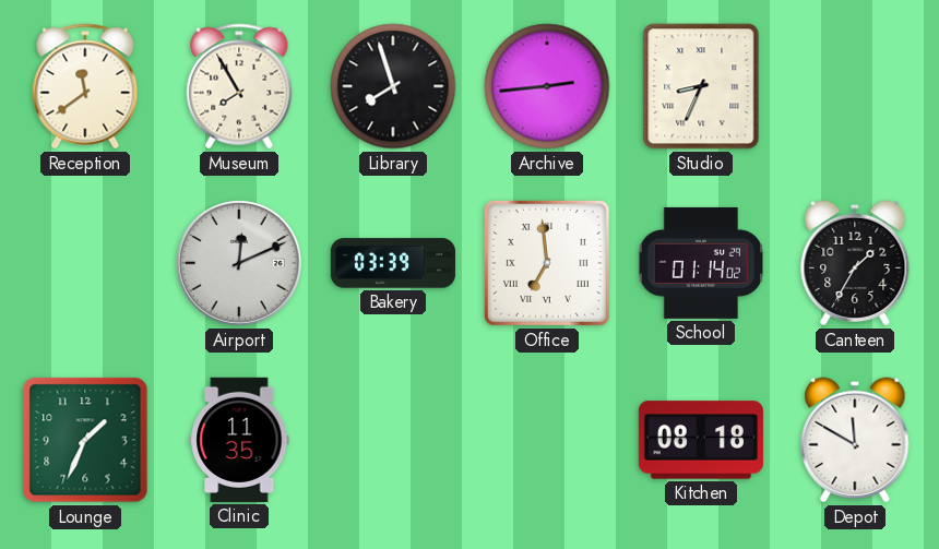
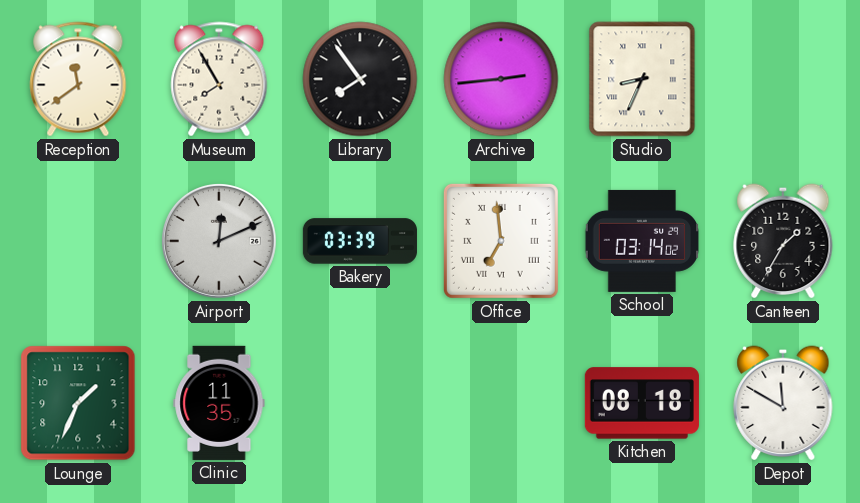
Library: 7:57 -> 7:54 (360, 79)
School: 01:14 -> 03:14 (642, 241)
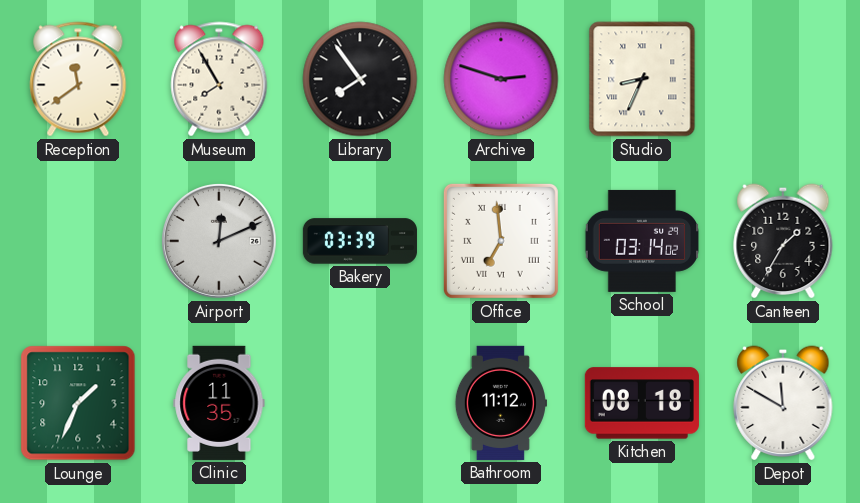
Archive: 2:44 -> 2:48 (501, 79)
Bathroom: none -> 11:12 (501, 403)
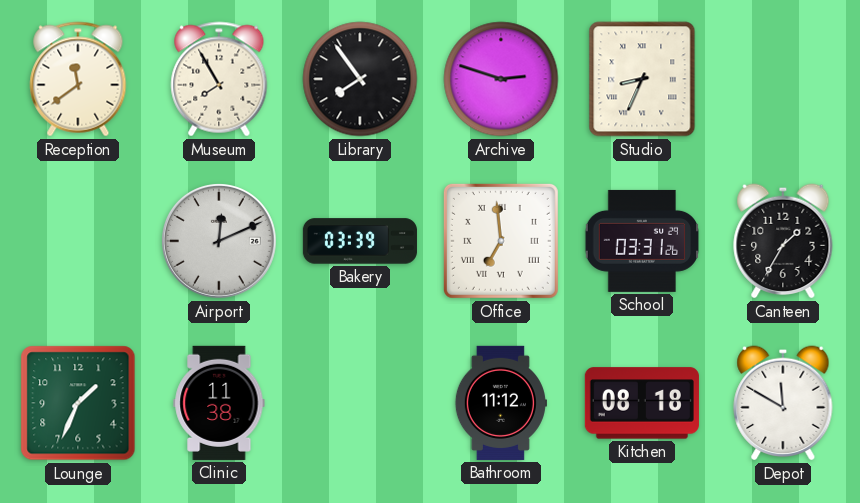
School: 03:14 -> 03:31 (642, 241)
Clinic: 11:35 -> 11:38 (219, 403)
